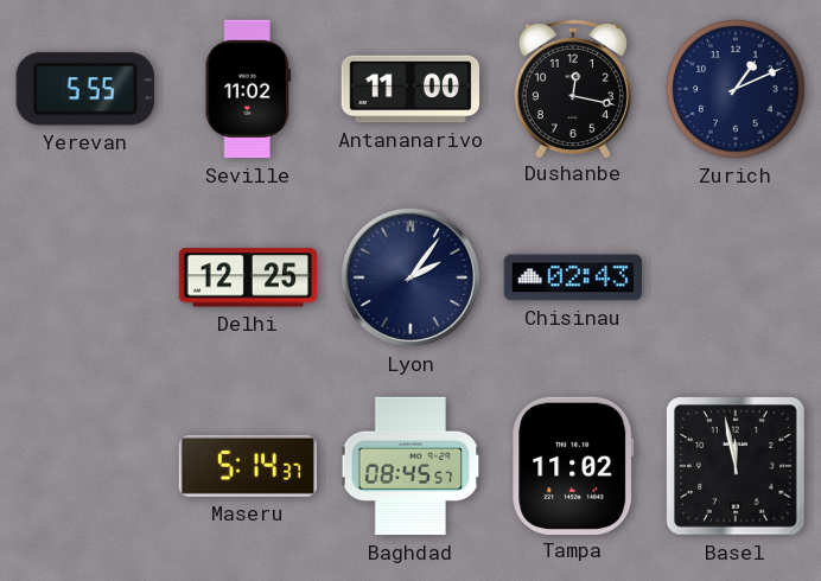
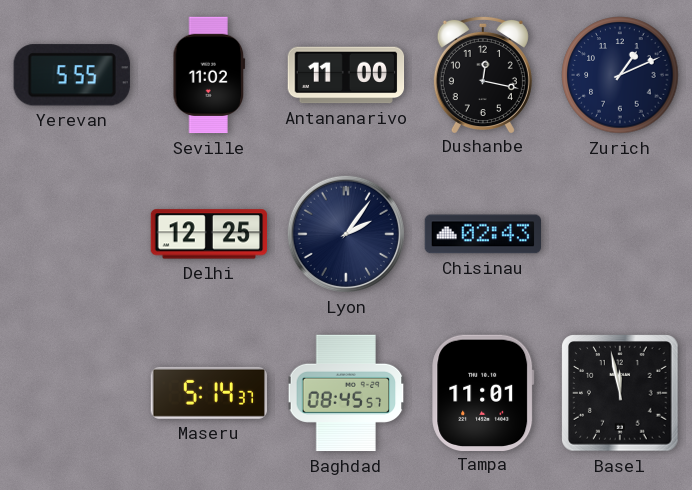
Tampa: 11:02 -> 11:01 (483, 392)
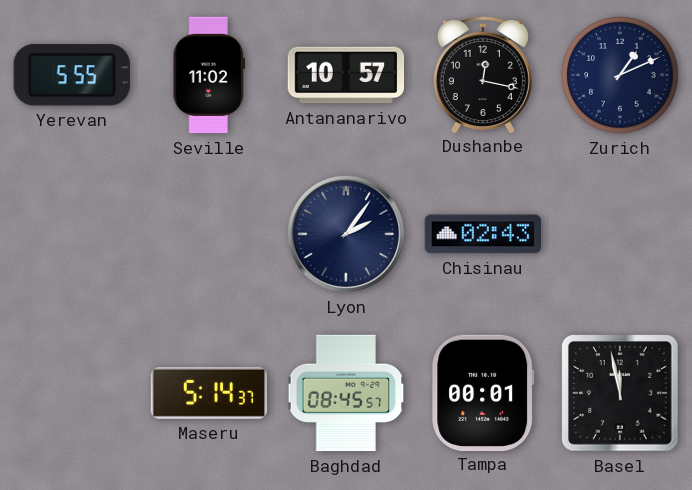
Antananarivo: 11:00 -> 10:57 (346, 75)
Delhi: 12:25 -> none (209, 234)
Tampa: 11:01 -> 00:01 (483, 392)
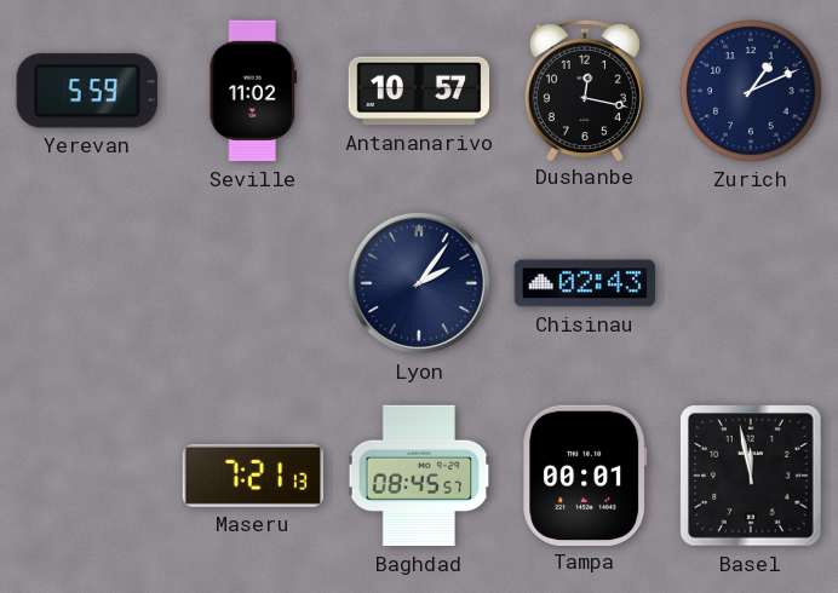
Yerevan: 5:55 -> 5:59 (87, 91)
Maseru: 5:14 -> 7:21 (252, 476)
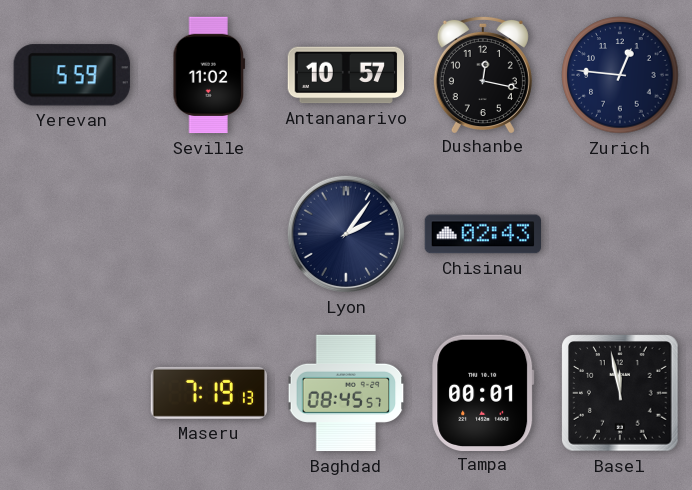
Zurich: 1:11 -> 12:46 (620, 75)
Maseru: 7:21 -> 7:19 (208, 393)
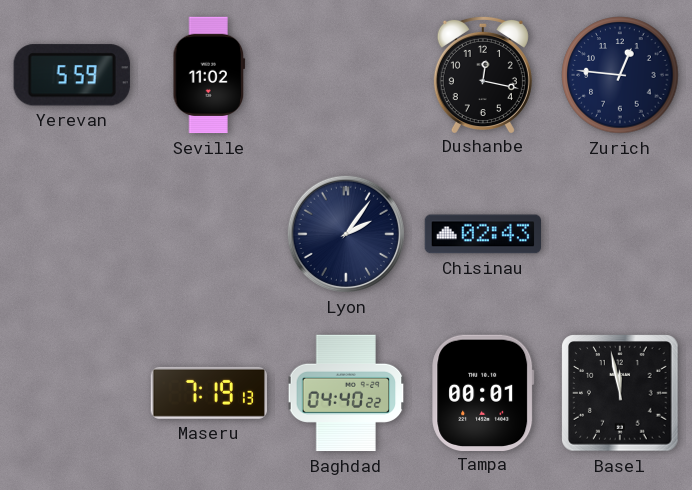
Antananarivo: 10:57 -> none (346, 75)
Baghdad: 08:45 -> 04:40 (346, 393)
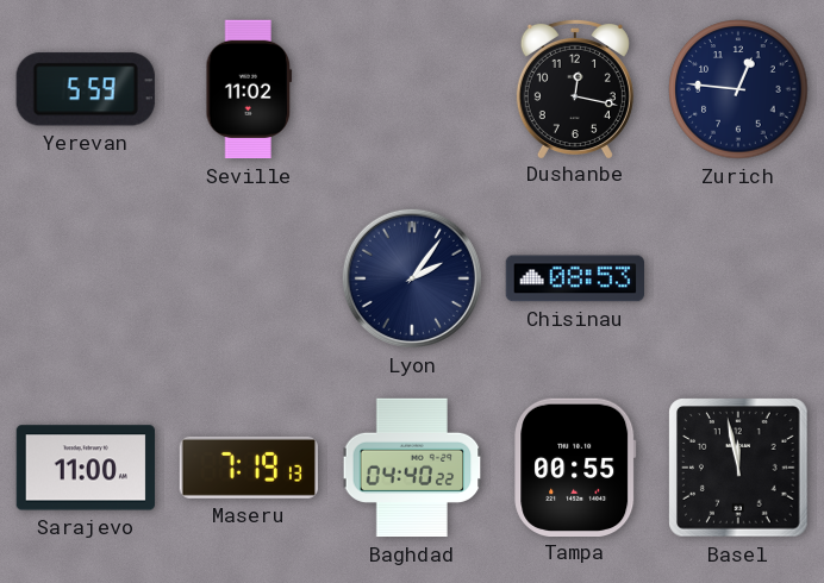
Chisinau: 02:43 -> 08:53 (574, 278)
Sarajevo: none -> 11:00 (85, 468)
Tampa: 00:01 -> 00:55 (575, 466)
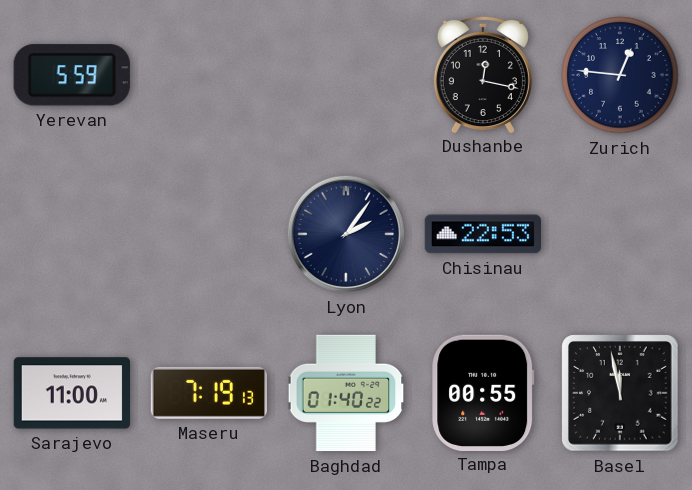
Seville: 11:02 -> none (249, 89)
Chisinau: 08:53 -> 22:53 (482, 234)
Baghdad: 04:40 -> 01:40 (346, 393)
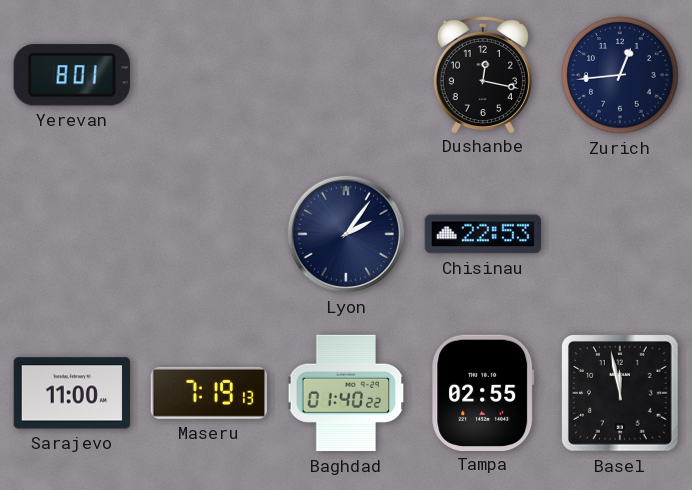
Yerevan: 5:59 -> 8:01 (72, 75)
Zurich: 12:46 -> 12:44 (620, 75)
Tampa: 00:55 -> 02:55 (483, 392)
